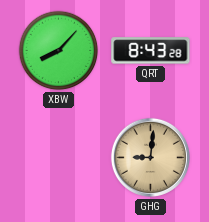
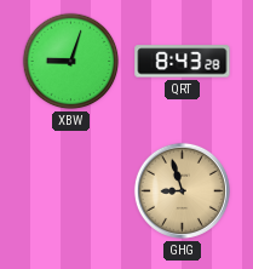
XBW: 8:07 -> 9:03 (71, 62)
GHG: 9:01 -> 8:57 (182, 190)
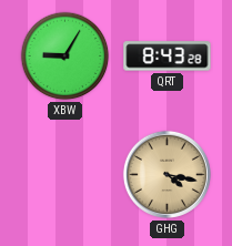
XBW: 9:03 -> 9:05 (65, 57)
GHG: 8:57 -> 4:17 (167, 174)
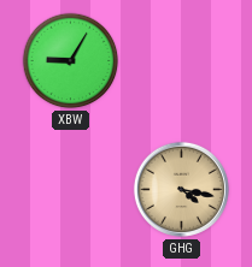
QRT: 8:43 -> none (168, 57)
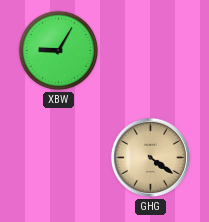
GHG: 4:17 -> 4:21 (150, 157)
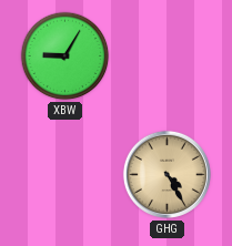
GHG: 4:21 -> 4:25 (167, 174)
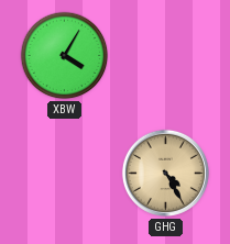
XBW: 9:05 -> 4:05 (65, 56)
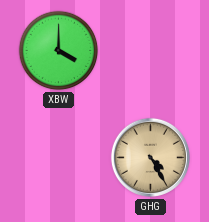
XBW: 4:05 -> 4:00 (59, 51)
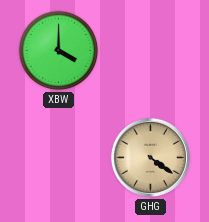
GHG: 4:25 -> 4:21 (150, 157)
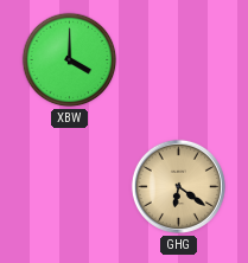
GHG: 4:21 -> 6:21 (178, 186)
